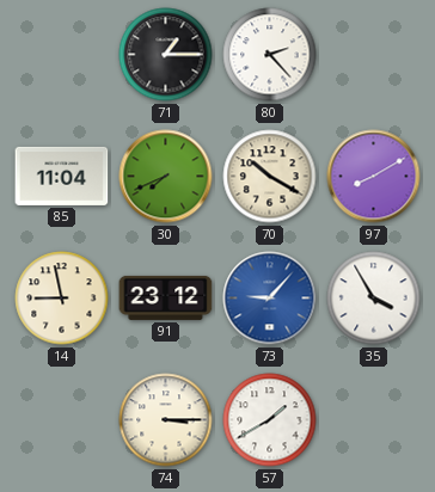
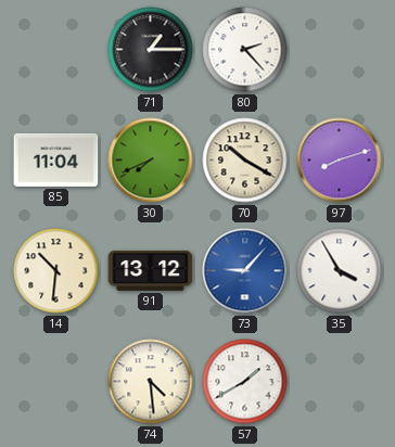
97: 8:10 -> 8:12 (340, 161)
14: 8:58 -> 10:31 (56, 271)
91: 23:12 -> 13:12 (151, 270)
74: 3:15 -> 4:29 (151, 382)
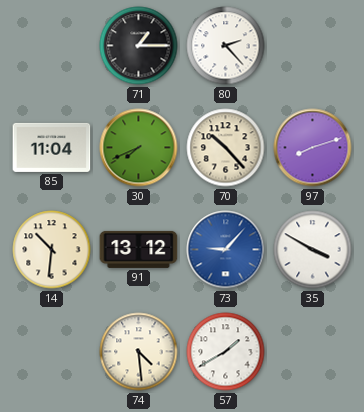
70: 10:20 -> 10:23 (226, 148)
35: 3:55 -> 3:50 (313, 250)
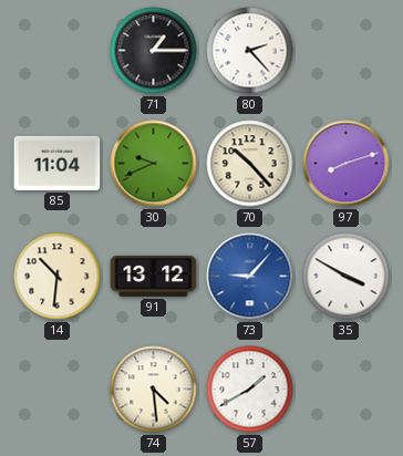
30: 7:41 -> 9:41 (154, 164)
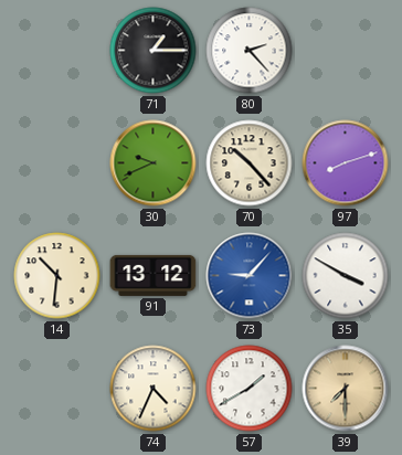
85: 11:04 -> none (58, 163)
74: 4:29 -> 4:34 (154, 389)
39: none -> 7:30 (346, 389)
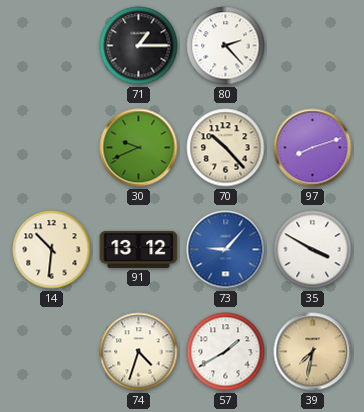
74: 4:34 -> 4:33 (139, 352)
39: 7:30 -> 7:32 (313, 352)
